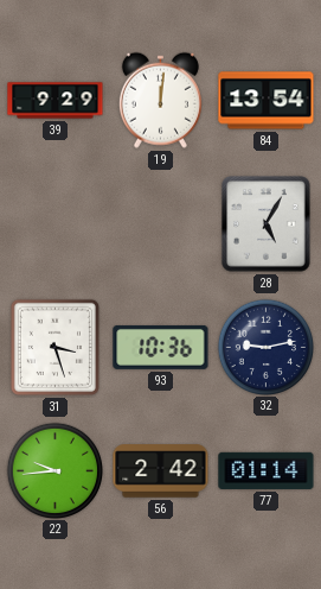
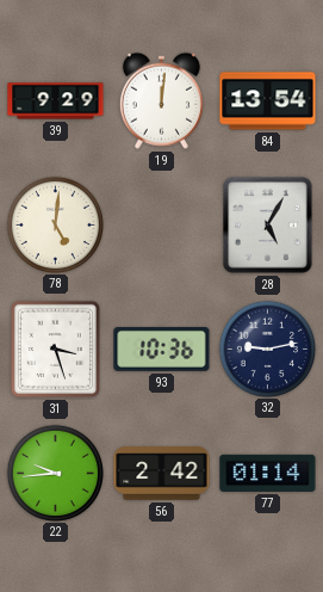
78: none -> 5:01 (55, 224)
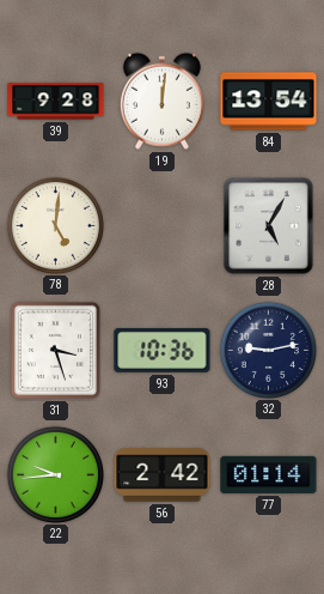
39: 9:29 -> 9:28 (56, 102)
